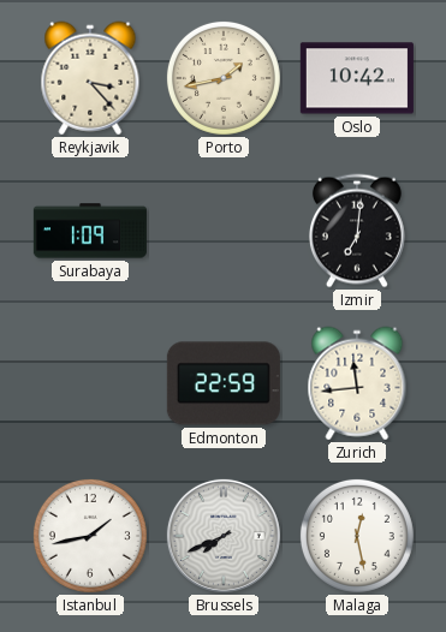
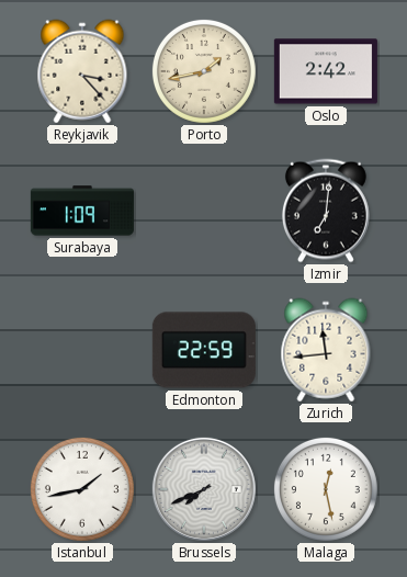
Oslo: 10:42 -> 2:42 (326, 71)
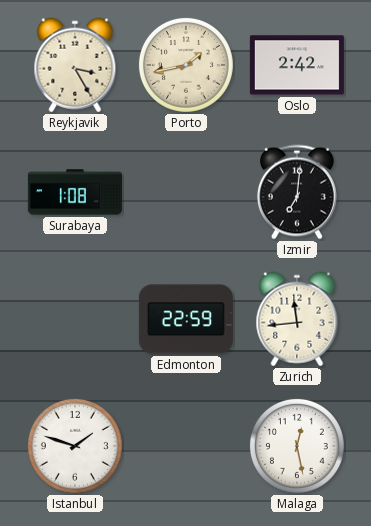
Reykjavik: 3:23 -> 3:25 (75, 65)
Surabaya: 1:09 -> 1:08 (75, 192)
Istanbul: 1:43 -> 1:48 (75, 446)
Brussels: 7:41 -> none (204, 489)
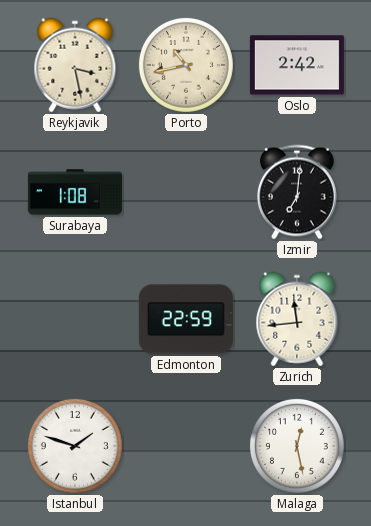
Reykjavik: 3:25 -> 3:28 (75, 65)
Porto: 1:43 -> 10:43 (186, 65)
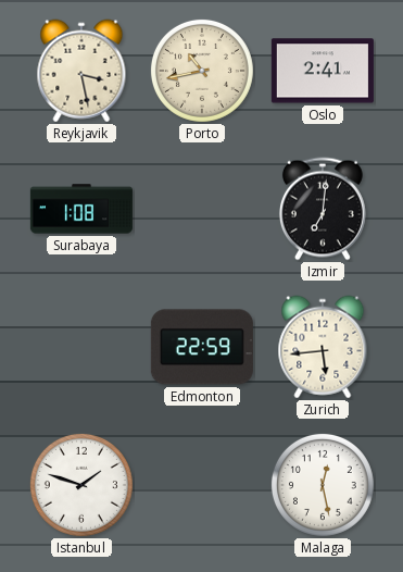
Oslo: 2:42 -> 2:41 (323, 71)
Zurich: 11:44 -> 5:44 (323, 347)
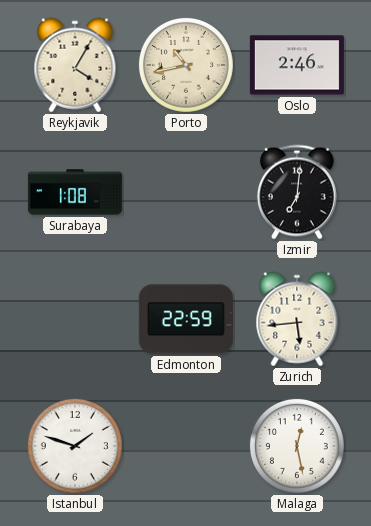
Reykjavik: 3:28 -> 4:05 (75, 65)
Oslo: 2:41 -> 2:46 (297, 65)
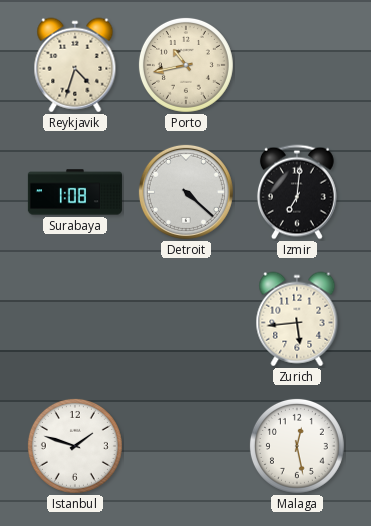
Reykjavik: 4:05 -> 4:33 (75, 65)
Oslo: 2:46 -> none (297, 65)
Detroit: none -> 4:22 (186, 192)
Edmonton: 22:59 -> none (186, 319)
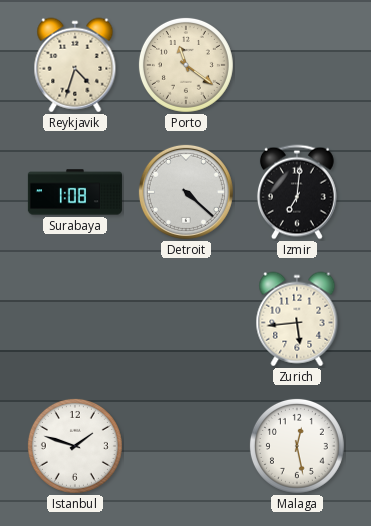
Porto: 10:43 -> 11:21 (186, 65)
